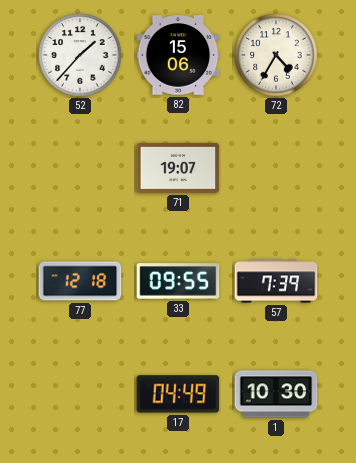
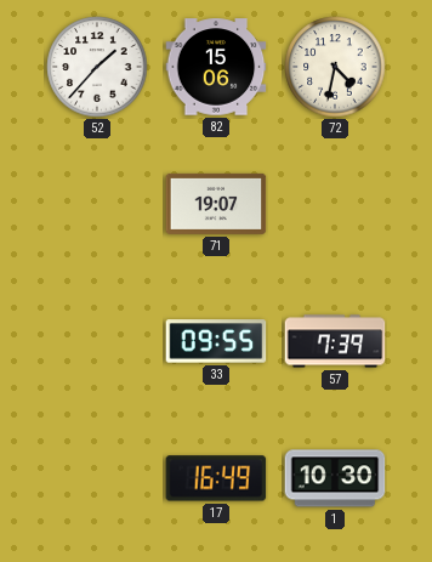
72: 4:35 -> 4:32 (335, 67)
77: 12:18 -> none (80, 281)
17: 04:49 -> 16:49 (216, 478)
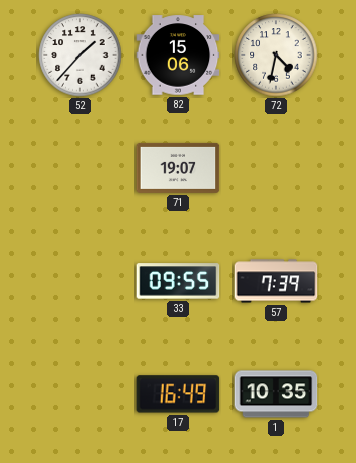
1: 10:30 -> 10:35 (276, 394)
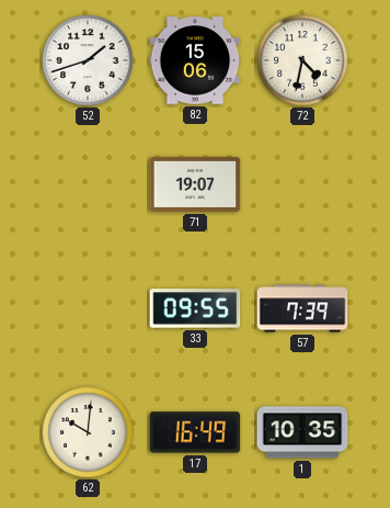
52: 1:37 -> 1:42 (88, 60)
62: none -> 10:01 (88, 432)
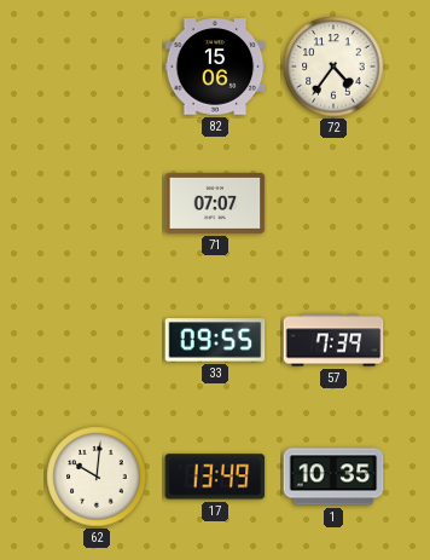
52: 1:42 -> none (88, 60)
72: 4:32 -> 4:36 (333, 67)
71: 19:07 -> 07:07 (215, 203)
17: 16:49 -> 13:49 (215, 477)
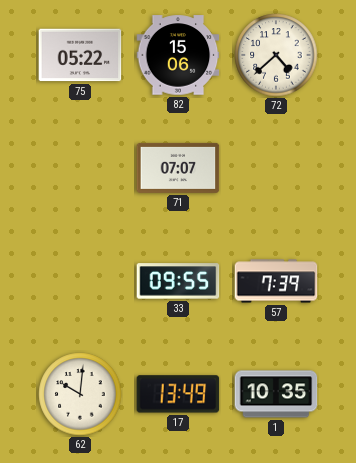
75: none -> 05:22 (80, 55)
72: 4:36 -> 4:38 (276, 55)
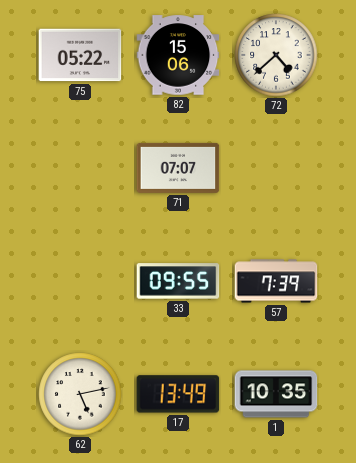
62: 10:01 -> 5:13 (80, 394)
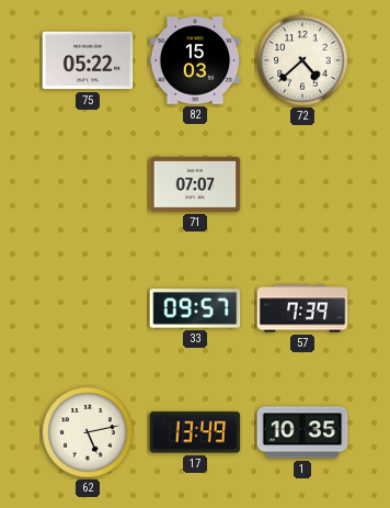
82: 15:06 -> 15:03 (195, 60)
33: 09:55 -> 09:57 (195, 308)
